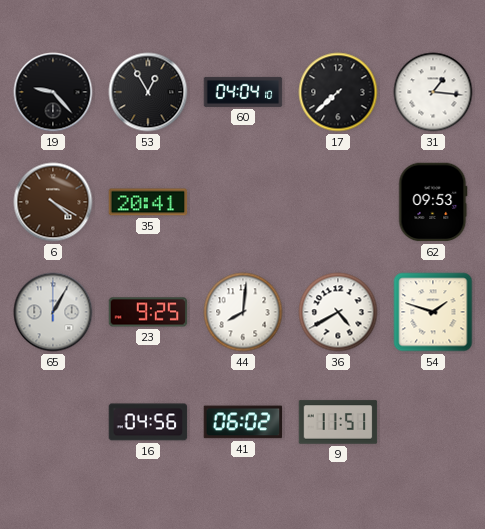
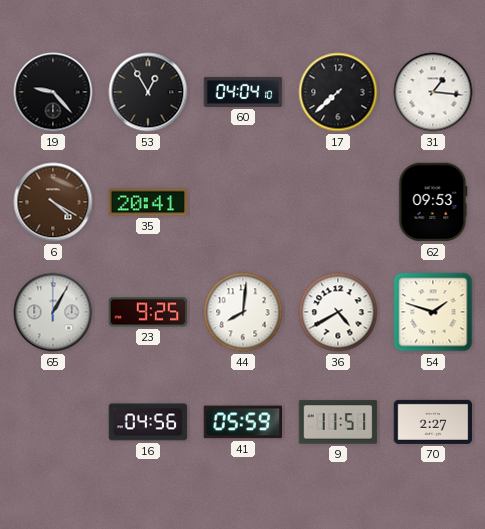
41: 06:02 -> 05:59 (243, 422)
70: none -> 2:27 (433, 422)
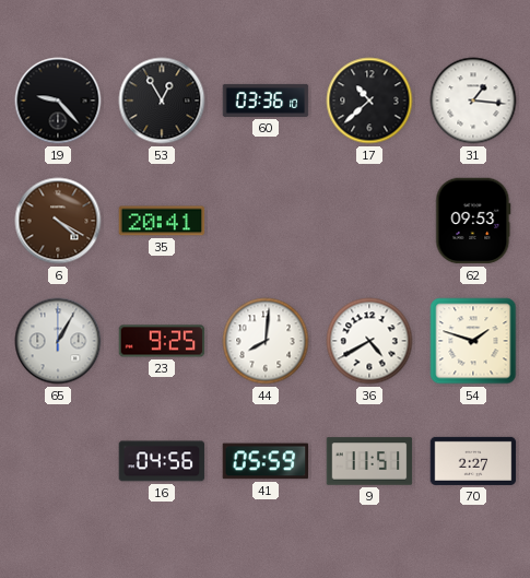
60: 04:04 -> 03:36 (266, 101)
17: 7:38 -> 10:38 (369, 101)
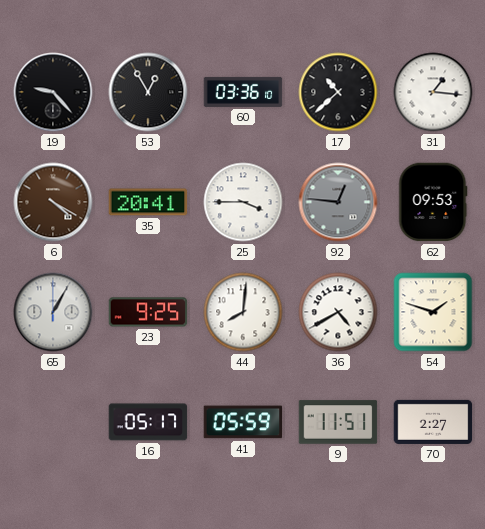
25: none -> 3:45 (243, 202)
92: none -> 12:46 (338, 202)
16: 04:56 -> 05:17 (148, 422)
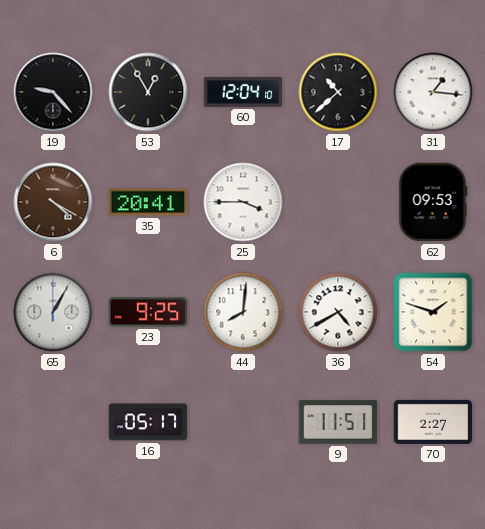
60: 03:36 -> 12:04 (243, 92)
92: 12:46 -> none (338, 202)
41: 05:59 -> none (243, 422)
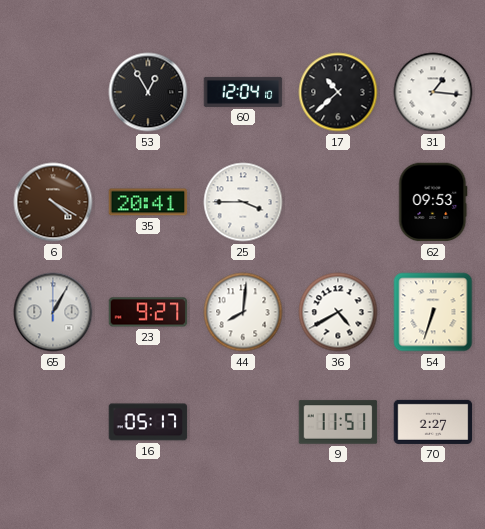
19: 9:23 -> none (53, 92)
23: 9:25 -> 9:27 (148, 312)
54: 1:48 -> 6:33 (433, 312)
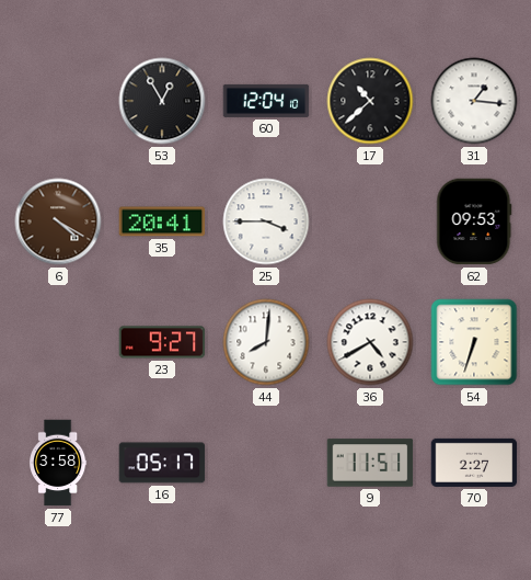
65: 1:05 -> none (53, 312)
77: none -> 3:58 (58, 463)
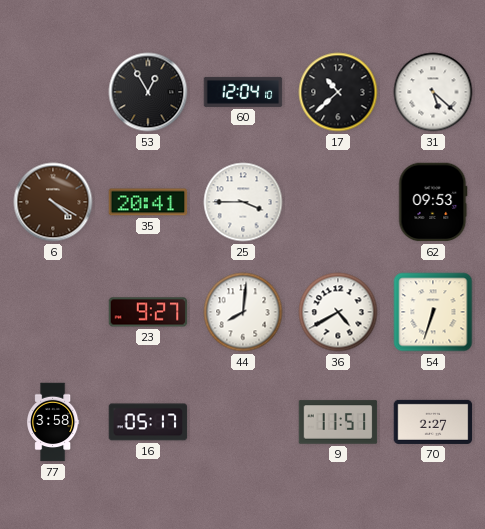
31: 1:16 -> 5:22 (433, 92)
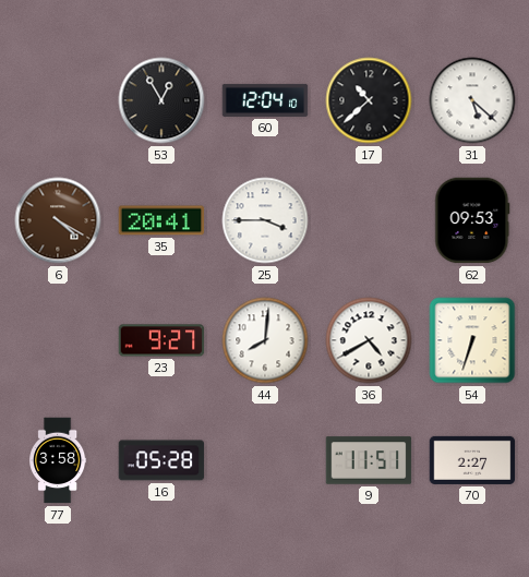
16: 05:17 -> 05:28 (161, 460)
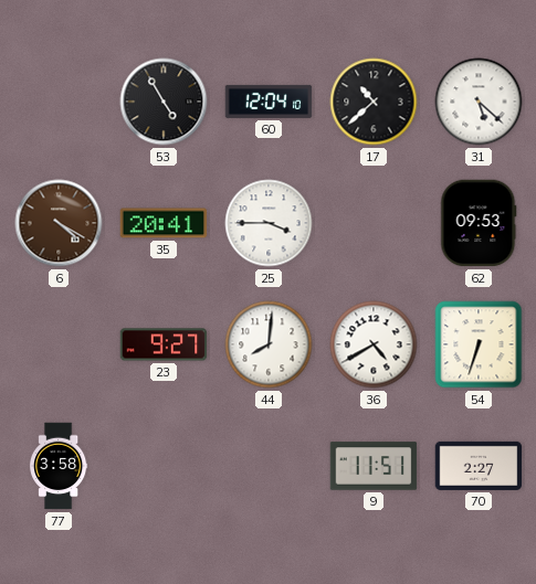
53: 12:55 -> 4:55 (164, 102)
16: 05:28 -> none (161, 460)
